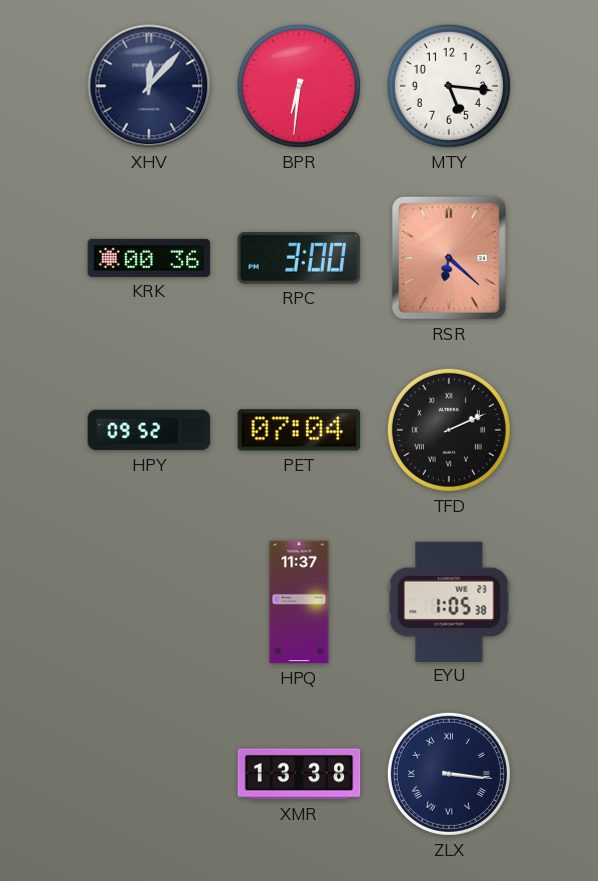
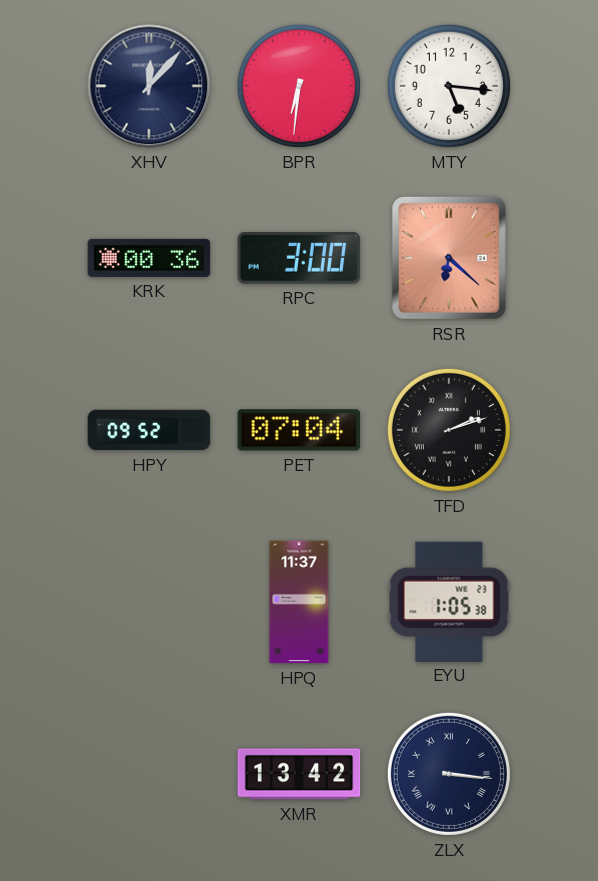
TFD: 2:11 -> 2:12 (449, 430)
XMR: 13:38 -> 13:42 (299, 774)
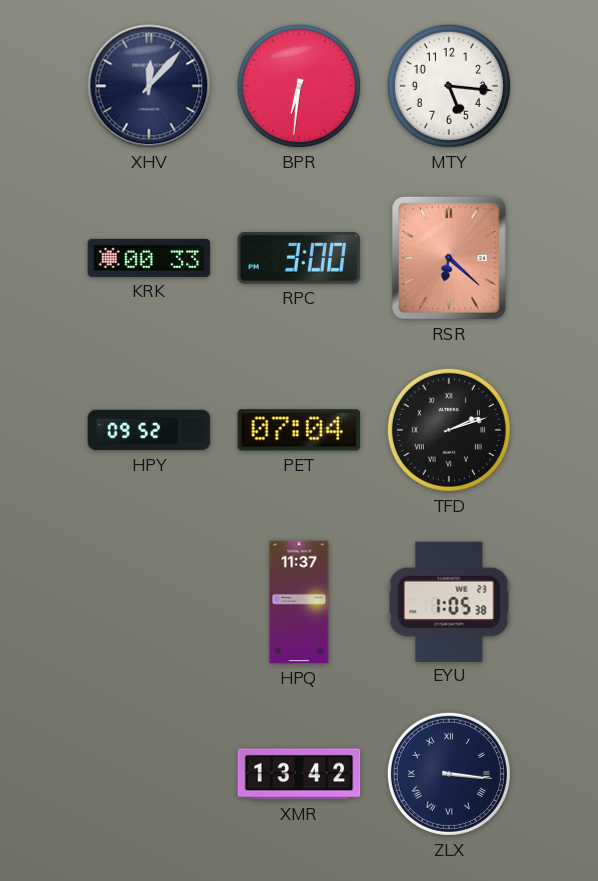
KRK: 00:36 -> 00:33 (149, 258)
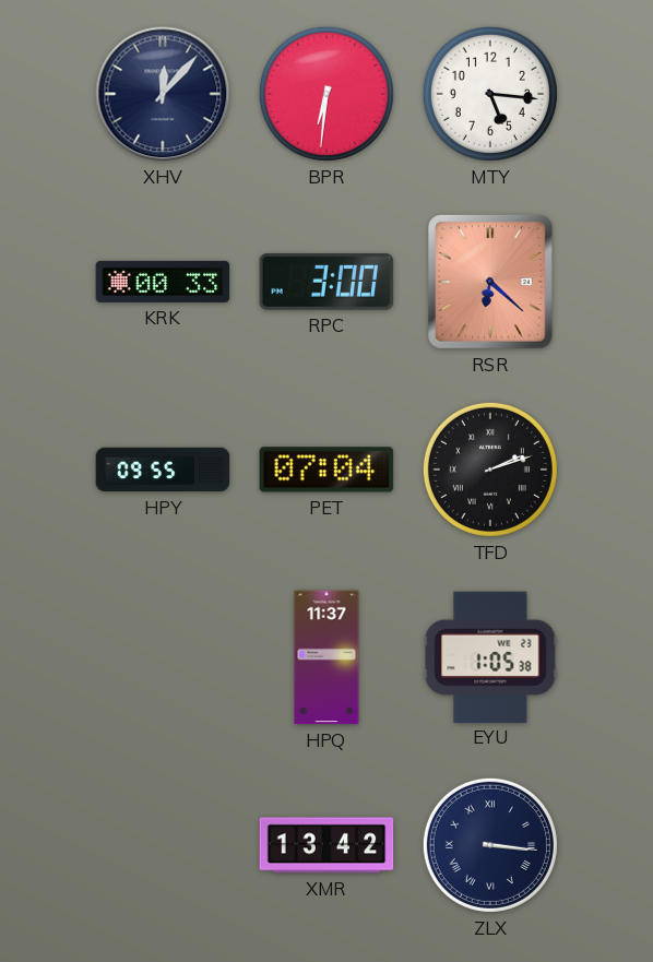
HPY: 09:52 -> 09:55 (163, 470)
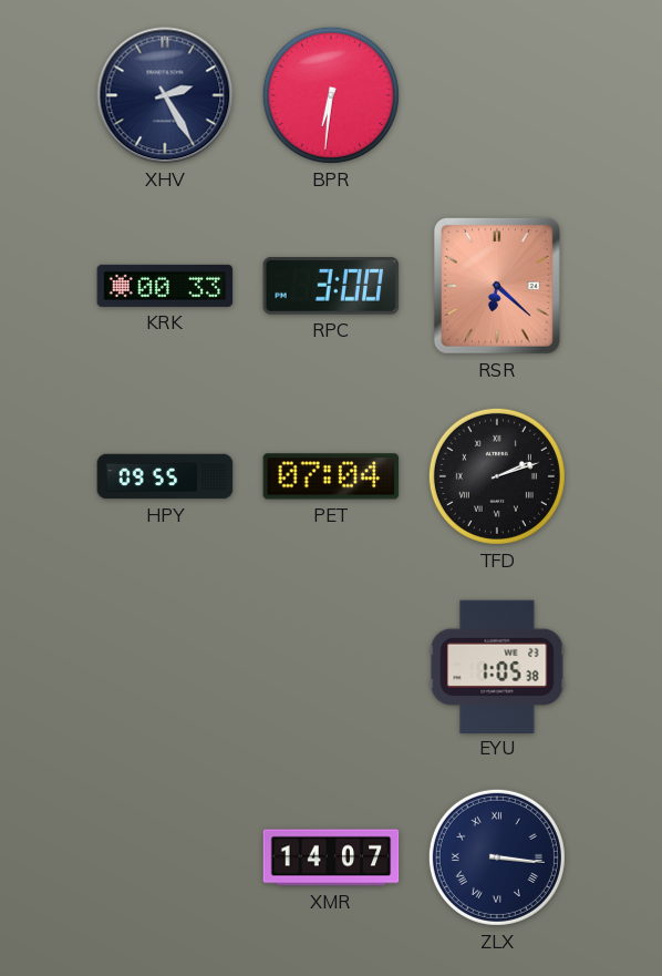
XHV: 12:07 -> 2:25 (165, 95)
MTY: 5:16 -> none (490, 94)
HPQ: 11:37 -> none (326, 657)
XMR: 13:42 -> 14:07 (331, 857)
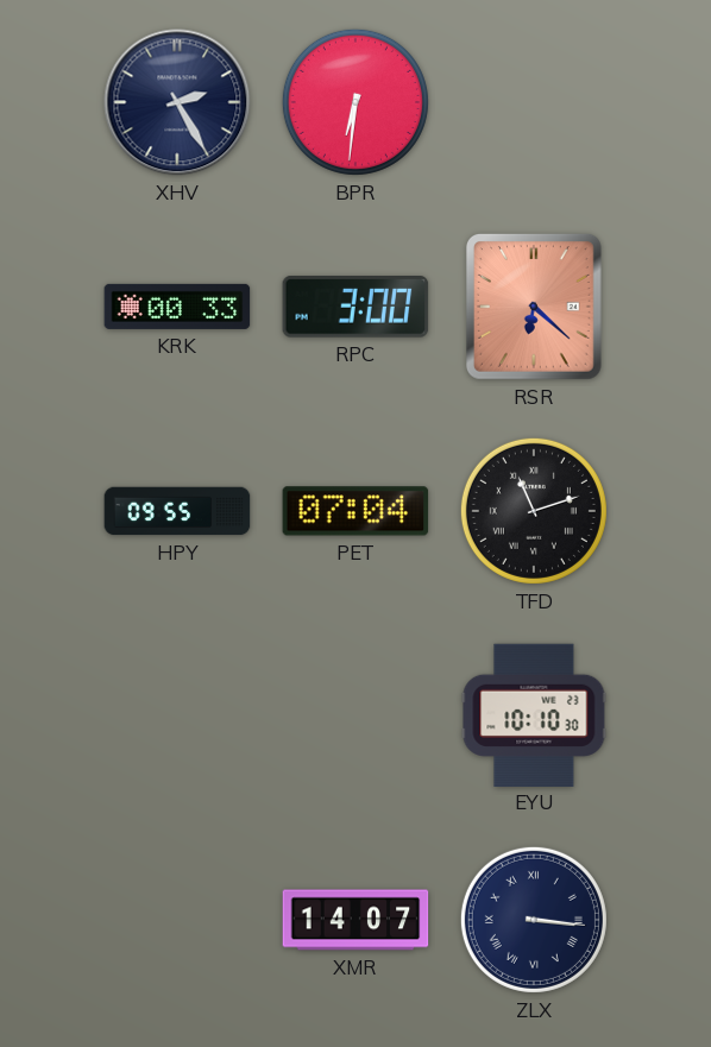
TFD: 2:12 -> 11:12 (534, 511)
EYU: 1:05 -> 10:10 (534, 714)
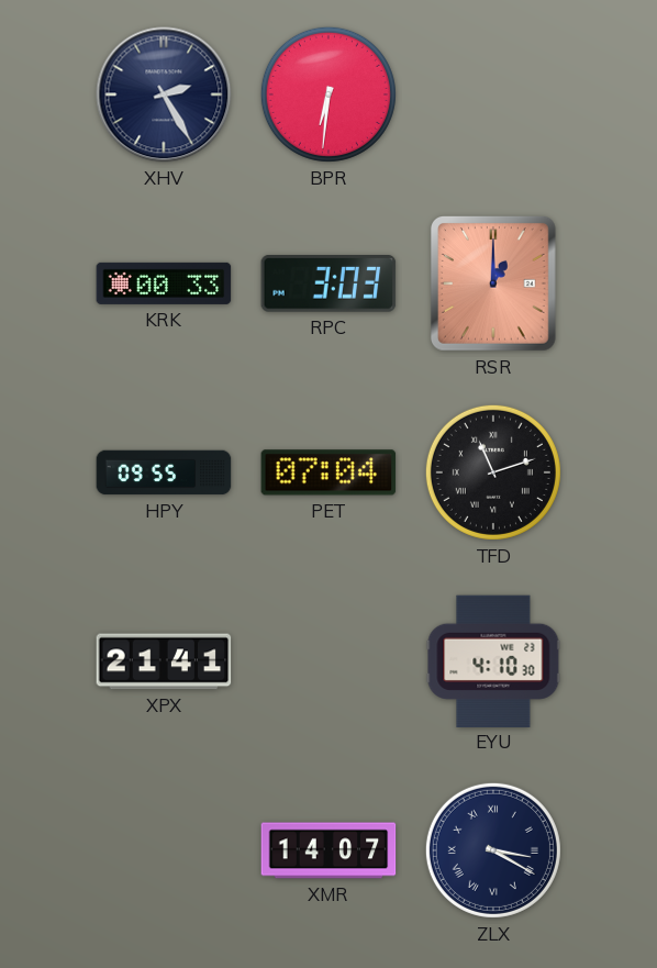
RPC: 3:00 -> 3:03 (328, 285)
RSR: 6:22 -> 1:00 (493, 283)
XPX: none -> 21:41 (164, 661)
EYU: 10:10 -> 4:10 (493, 660)
ZLX: 3:16 -> 3:20 (493, 850)
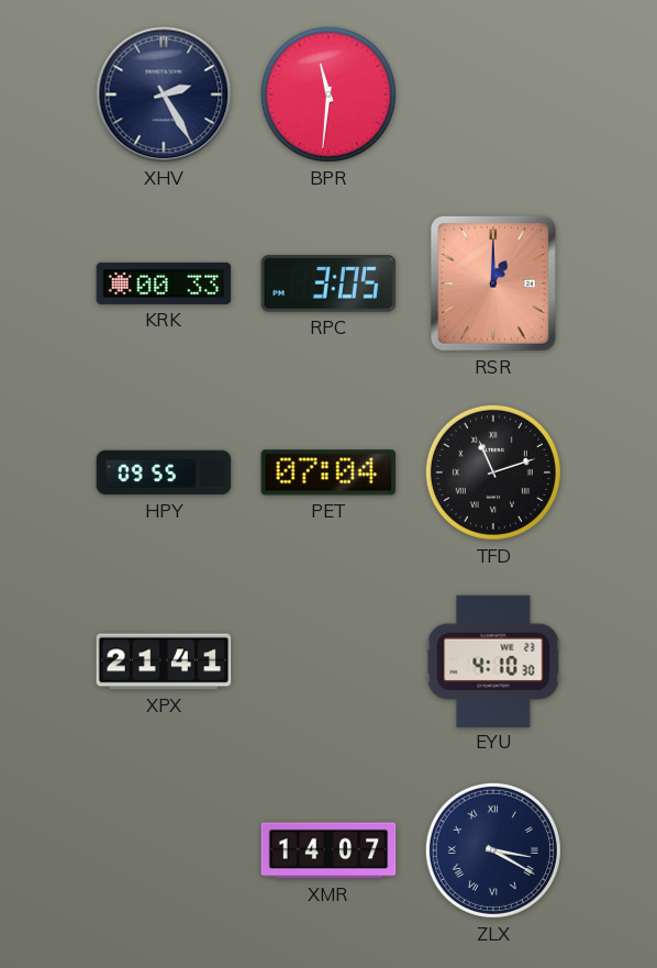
BPR: 6:31 -> 11:31 (328, 94)
RPC: 3:03 -> 3:05 (328, 285)
